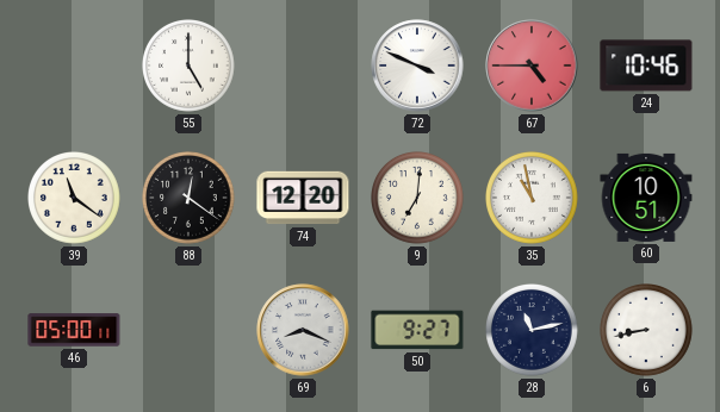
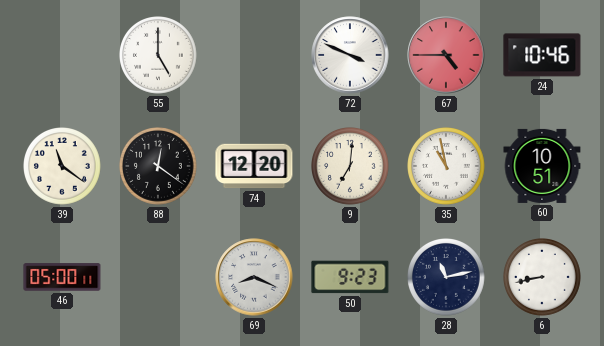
50: 9:27 -> 9:23 (350, 277)
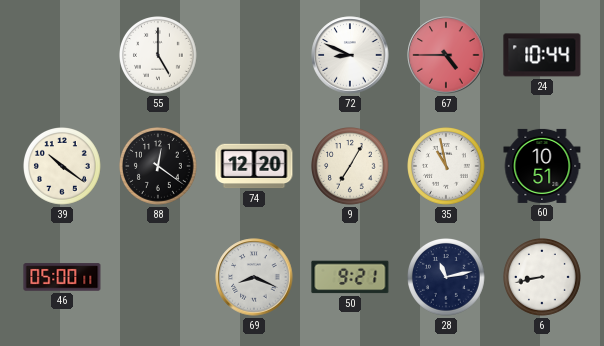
72: 3:49 -> 8:49 (350, 55)
24: 10:46 -> 10:44 (542, 55)
39: 11:21 -> 10:21 (63, 167)
9: 7:01 -> 7:05 (351, 167)
50: 9:23 -> 9:21 (350, 277)
